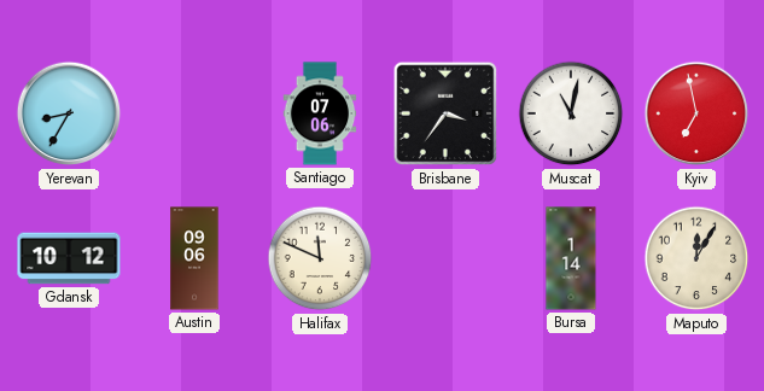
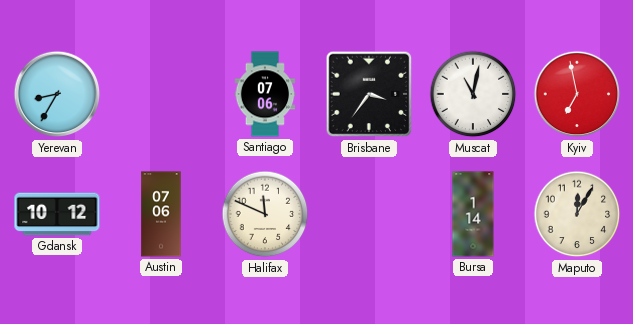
Austin: 09:06 -> 07:06 (161, 214)
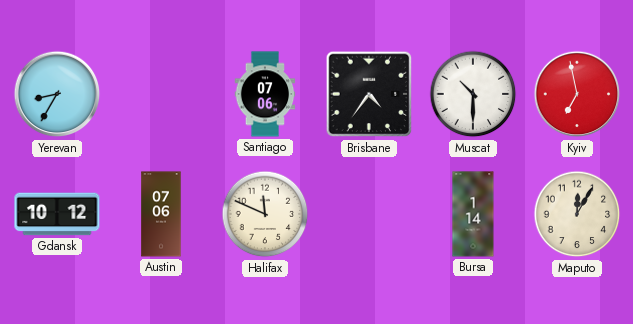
Brisbane: 3:36 -> 4:36 (369, 94)
Muscat: 11:02 -> 10:30 (473, 94)
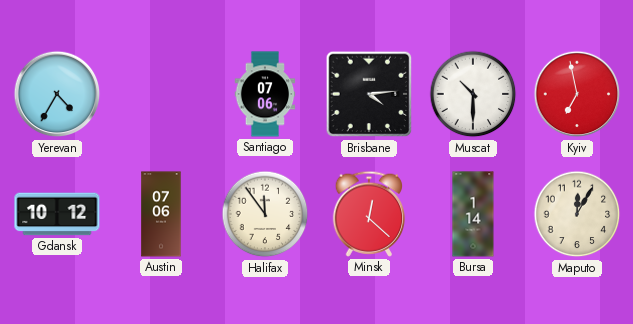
Yerevan: 8:35 -> 4:35 (57, 94)
Brisbane: 4:36 -> 4:14 (369, 94)
Halifax: 11:49 -> 11:54 (265, 214)
Minsk: none -> 12:22 (369, 214)
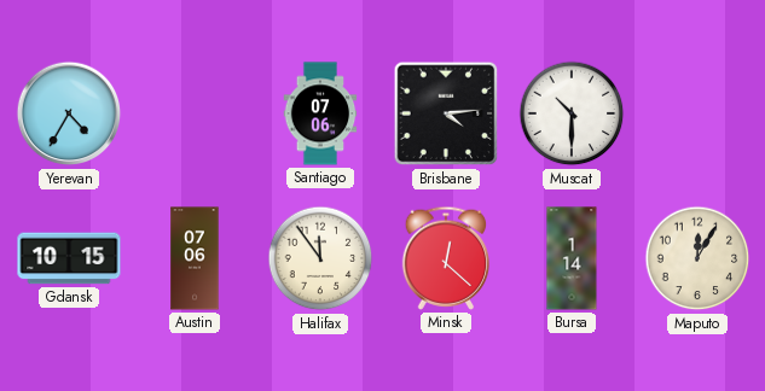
Kyiv: 6:58 -> none (577, 94)
Gdansk: 10:12 -> 10:15 (69, 258)
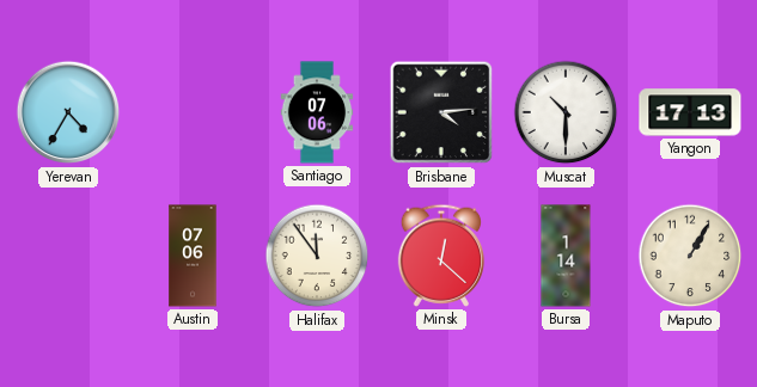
Yangon: none -> 17:13 (690, 112)
Gdansk: 10:15 -> none (69, 258)
Maputo: 12:05 -> 1:05 (690, 256)
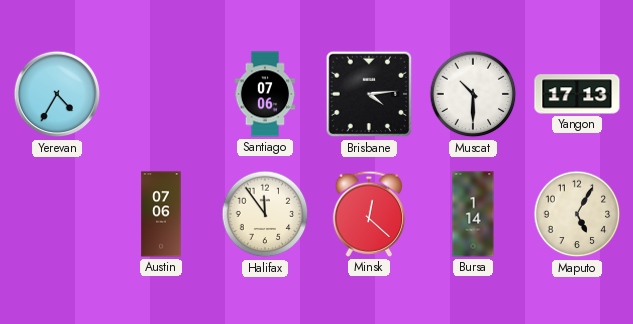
Maputo: 1:05 -> 5:05 (577, 214)
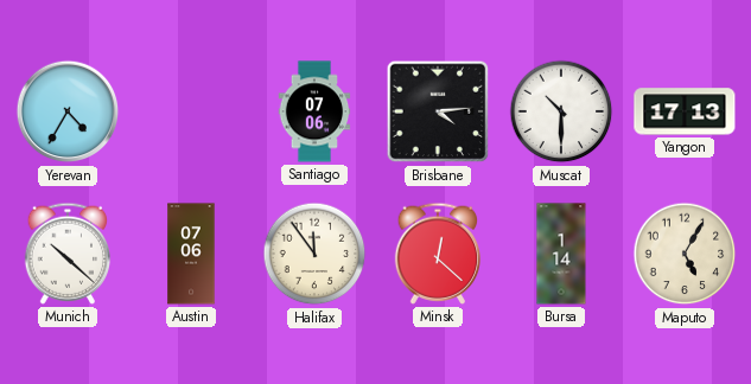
Munich: none -> 10:22 (68, 254)
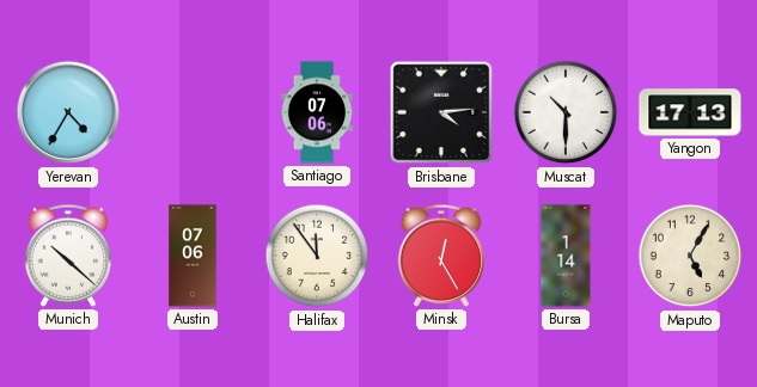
Minsk: 12:22 -> 12:25 (441, 256)
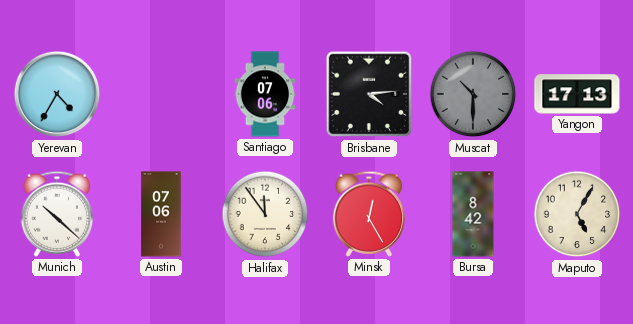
Muscat dial: white -> grey (473, 94)
Bursa: 1:14 -> 8:42 (473, 214)
